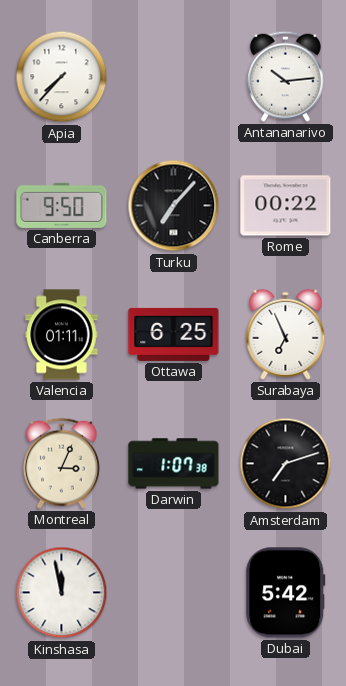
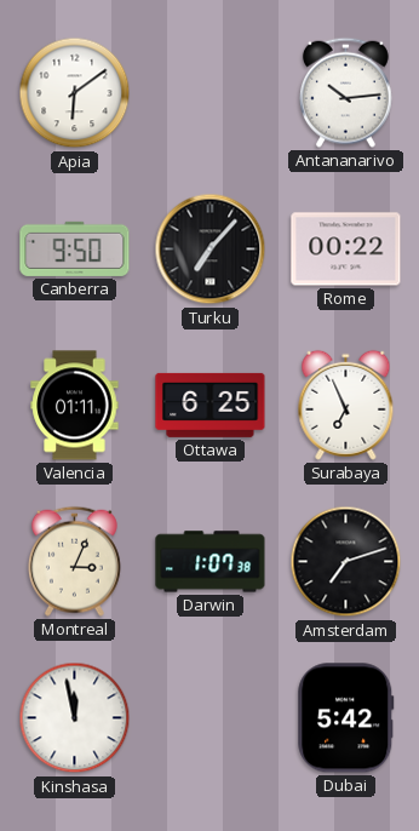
Apia: 7:37 -> 6:09 (75, 93)
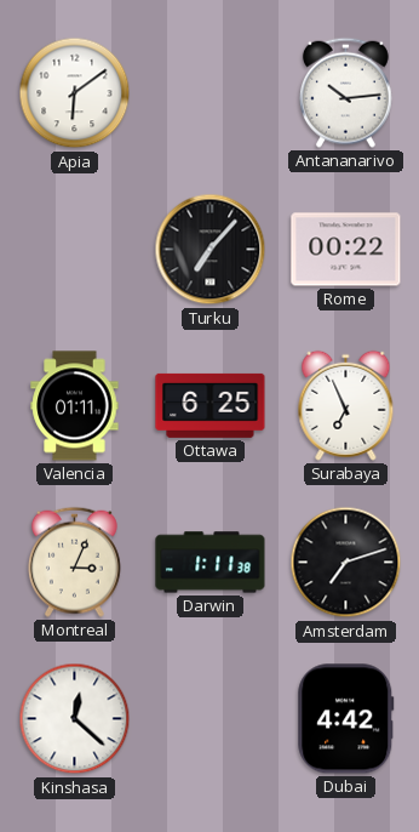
Canberra: 9:50 -> none (75, 248)
Darwin: 1:07 -> 1:11 (211, 563)
Kinshasa: 11:58 -> 12:22 (75, 719)
Dubai: 5:42 -> 4:42 (346, 719)
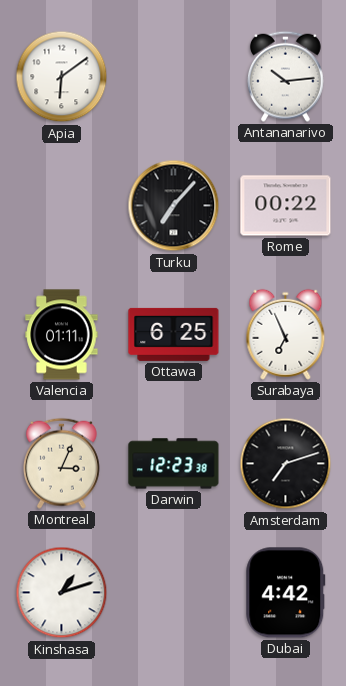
Darwin: 1:11 -> 12:23 (174, 464)
Kinshasa: 12:22 -> 1:12 (62, 593)
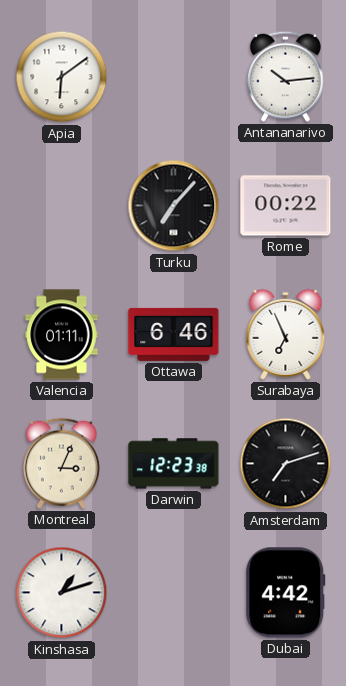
Ottawa: 6:25 -> 6:46 (174, 334)
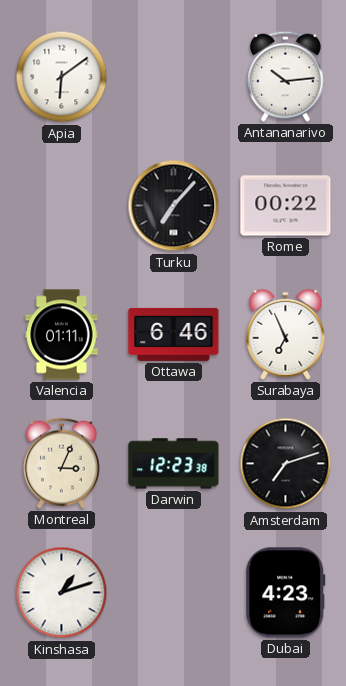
Dubai: 4:42 -> 4:23 (286, 593)
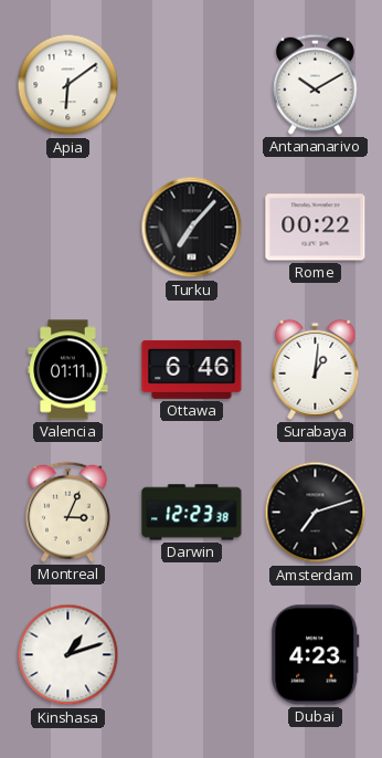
Antananarivo: 10:14 -> 10:10 (315, 84)
Surabaya: 6:56 -> 1:01 (316, 369)
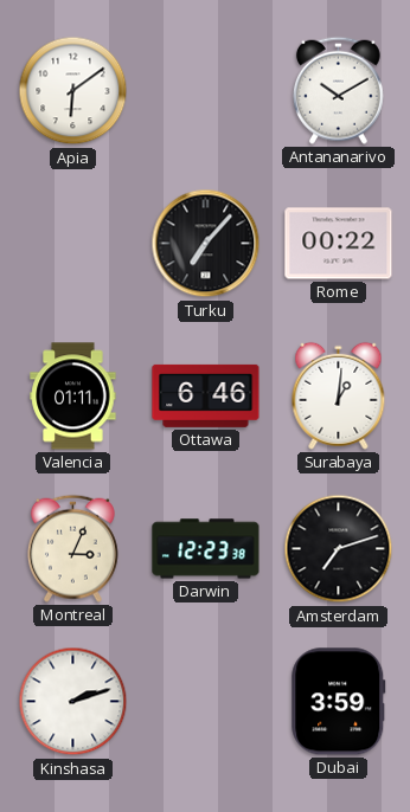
Kinshasa: 1:12 -> 2:12 (73, 702)
Dubai: 4:23 -> 3:59 (339, 702)
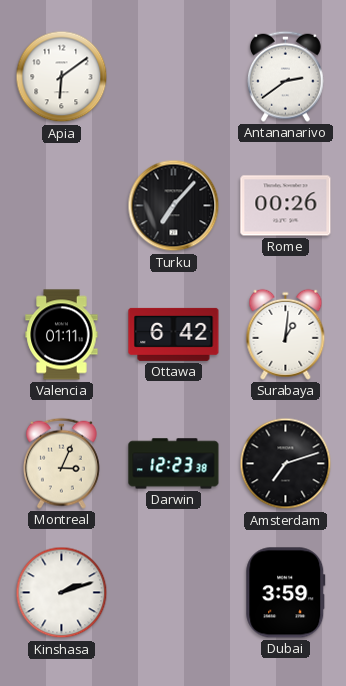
Antananarivo: 10:10 -> 2:39 (285, 76)
Rome: 00:22 -> 00:26 (286, 206)
Ottawa: 6:46 -> 6:42 (174, 334)
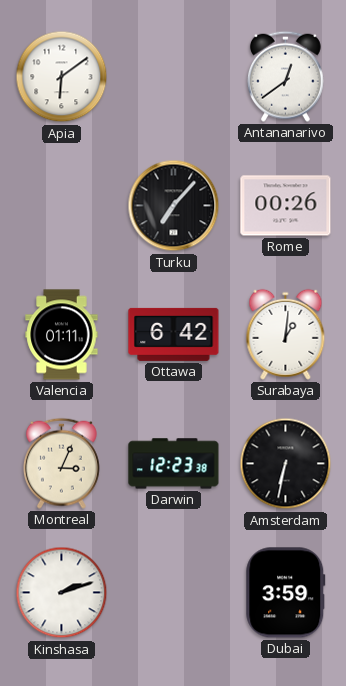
Antananarivo: 2:39 -> 12:39 (285, 76)
Amsterdam: 7:12 -> 6:32 (286, 464)
